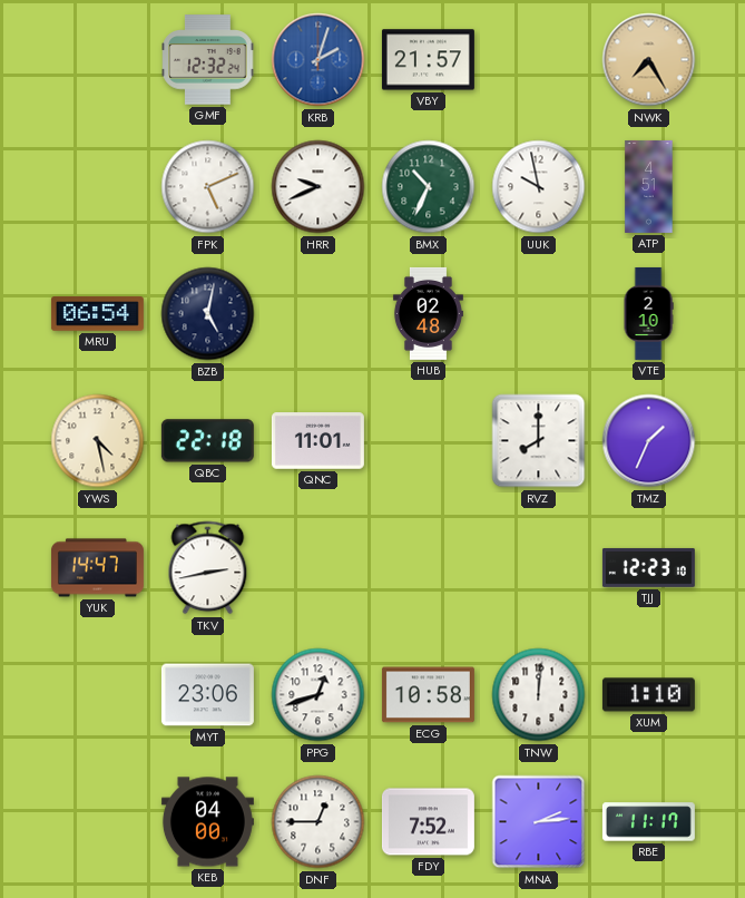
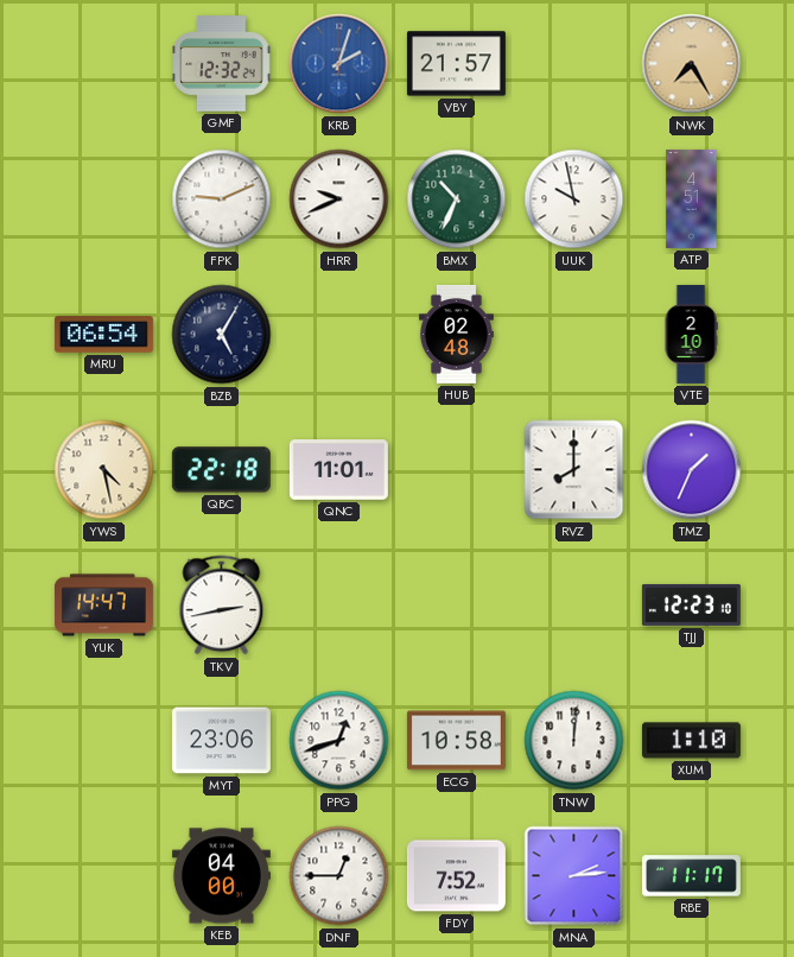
FPK: 5:11 -> 9:11 (222, 199)
BZB: 5:02 -> 5:05 (222, 335)
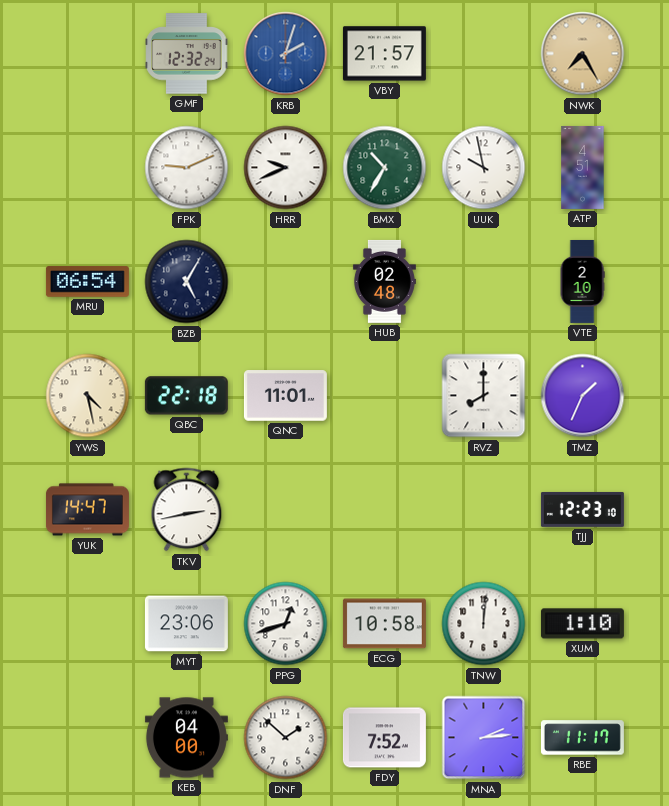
BMX: 10:34 -> 10:35 (385, 168)
DNF: 12:45 -> 1:52 (286, 738)
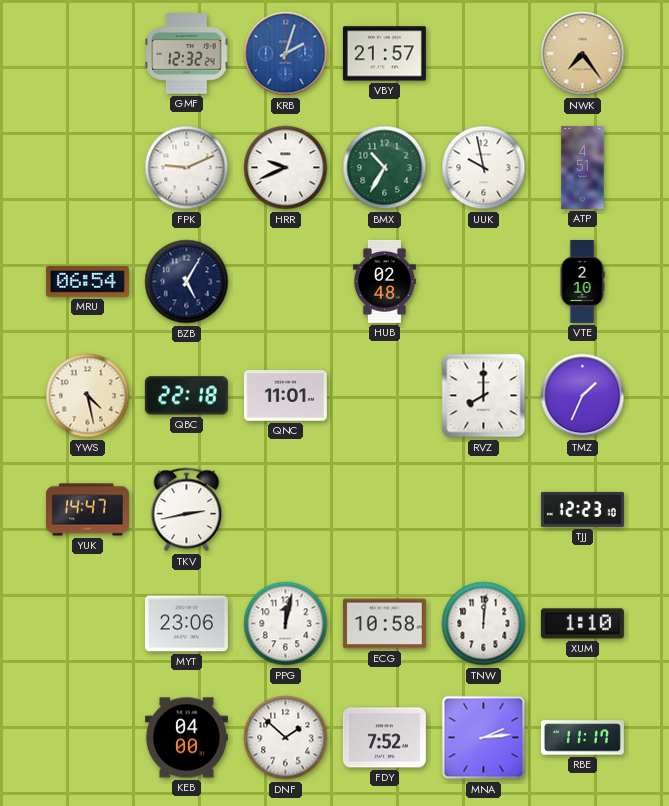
NWK: 7:25 -> 7:24 (583, 54)
PPG: 12:42 -> 12:02 (286, 624)
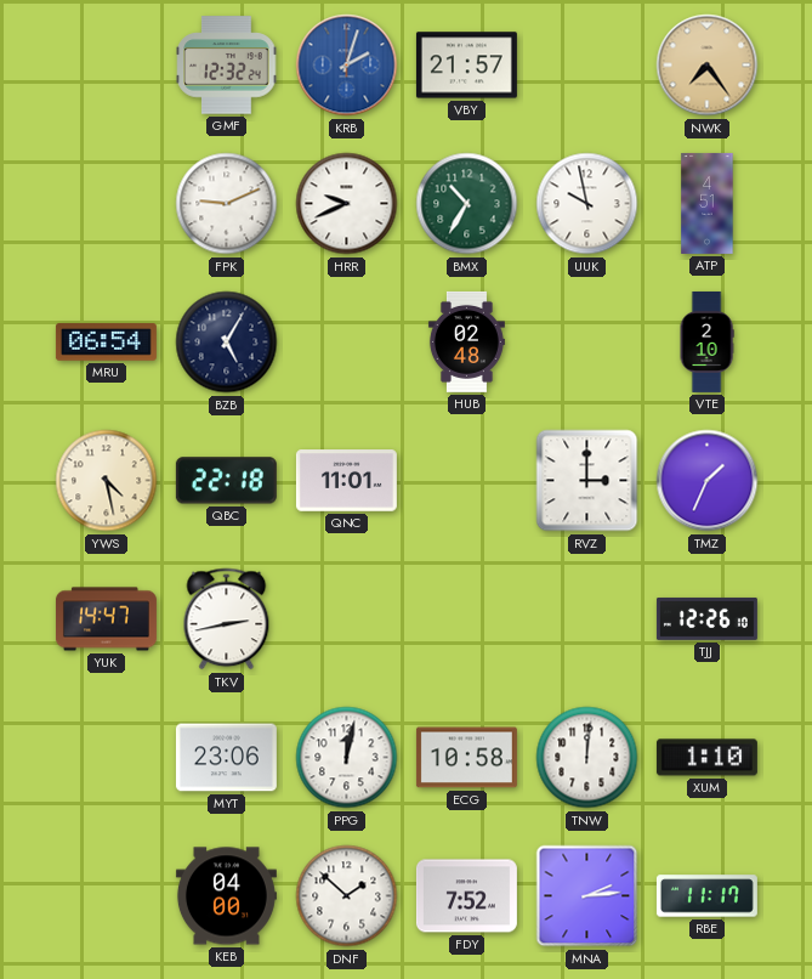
RVZ: 8:00 -> 3:00 (587, 481)
TJJ: 12:23 -> 12:26 (706, 618)
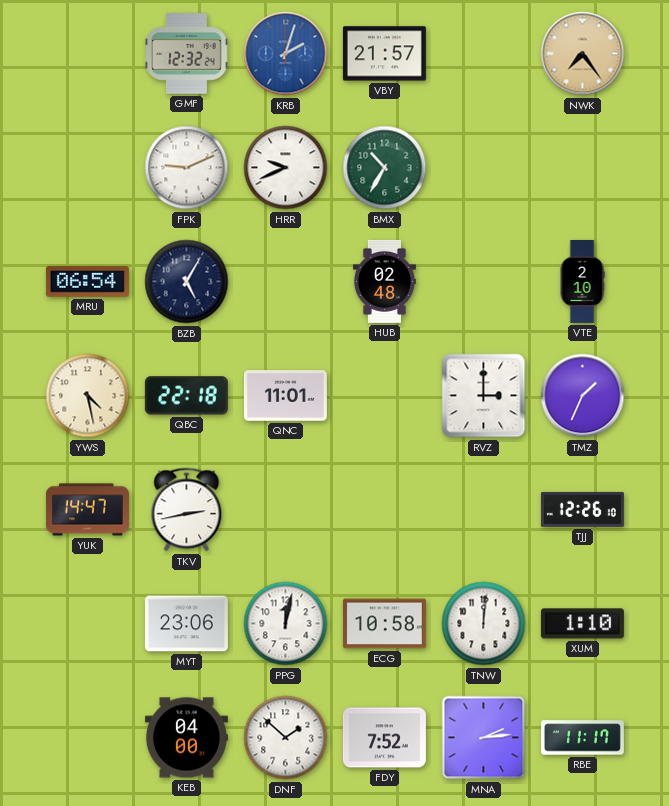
UUK: 9:58 -> none (587, 204)
ATP: 4:51 -> none (708, 203)
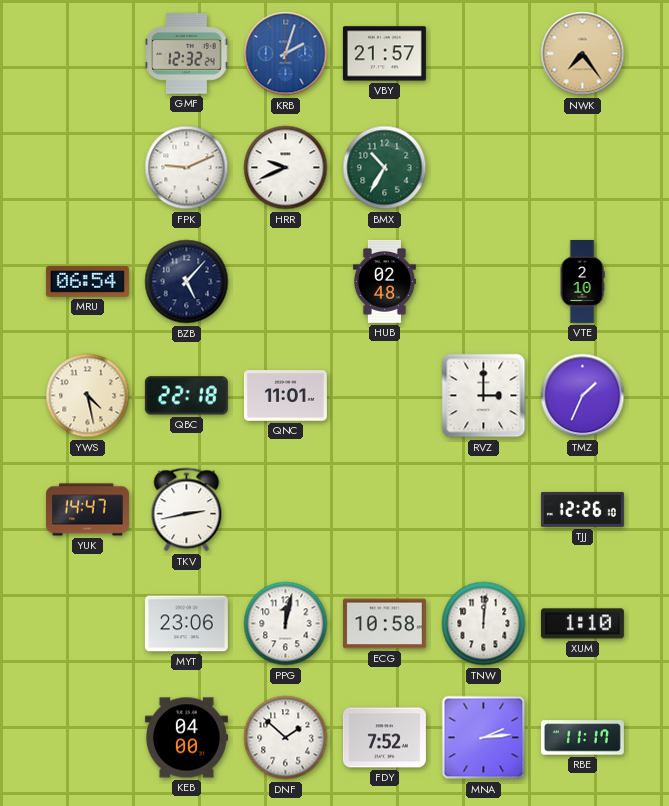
BZB: 5:05 -> 5:07 (187, 282)
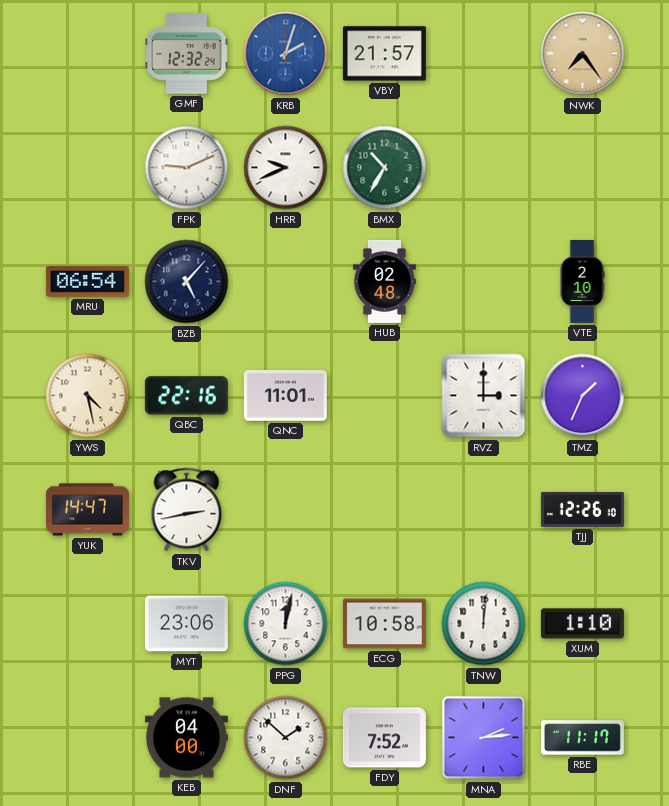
QBC: 22:18 -> 22:16 (186, 396)
